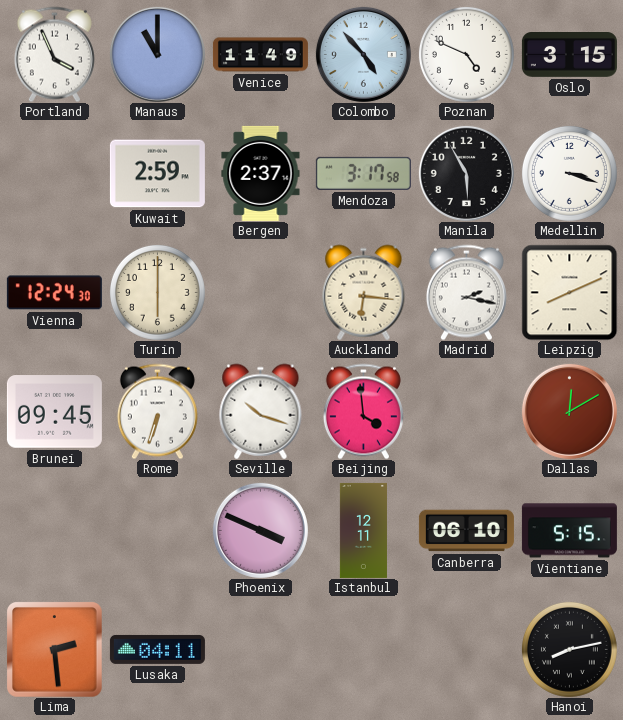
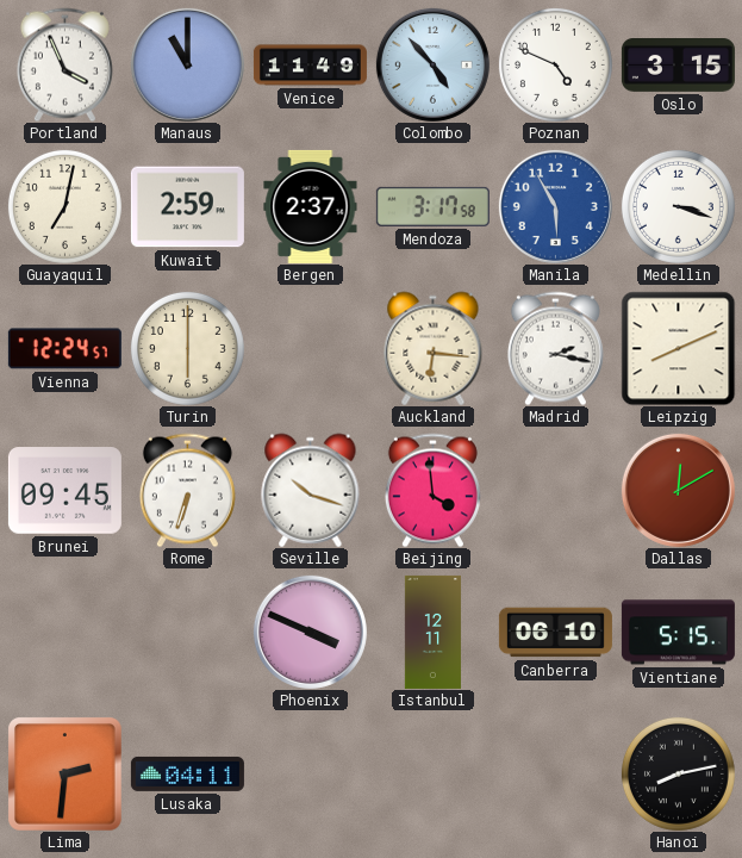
Guayaquil: none -> 7:02 (64, 206)
Manila dial: black -> blue (555, 206)
Vienna: 12:24:30 -> 12:24:57 (64, 349)
Lima: 2:29 -> 2:31 (66, 775)
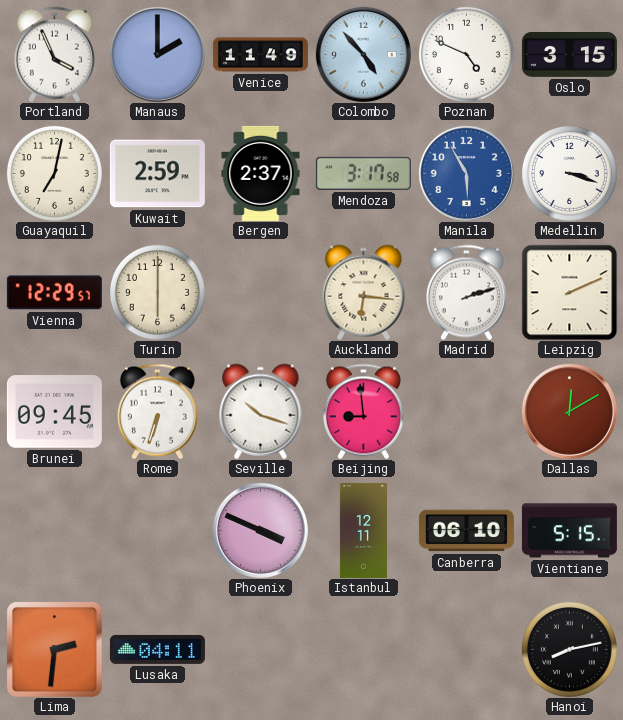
Manaus: 11:00 -> 2:00 (157, 54)
Vienna: 12:24 -> 12:29 (54, 293)
Madrid: 2:17 -> 2:12 (466, 292)
Leipzig: 8:11 -> 2:11 (569, 292)
Beijing: 3:59 -> 8:59 (363, 411)
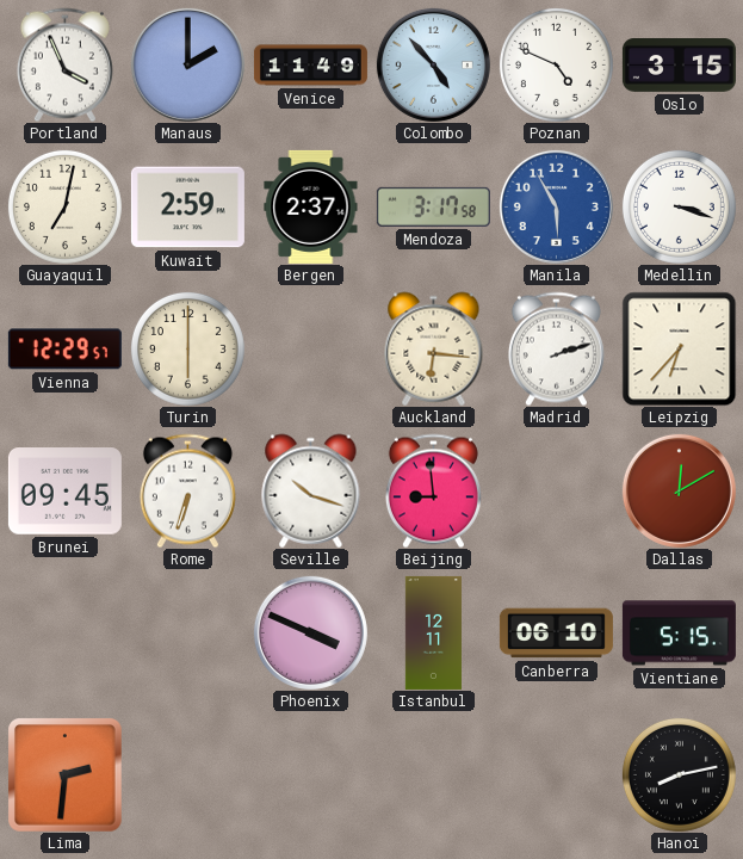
Leipzig: 2:11 -> 6:37 (679, 348)
Lusaka: 04:11 -> none (157, 649)
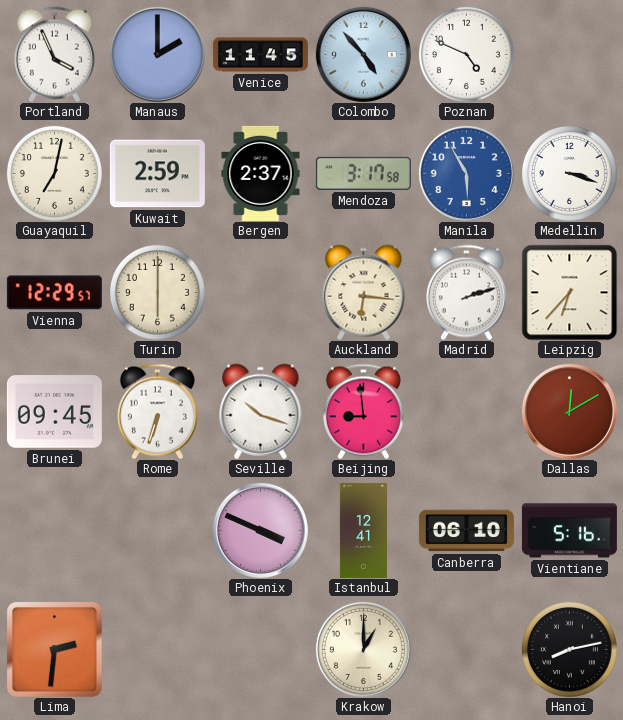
Venice: 11:49 -> 11:45 (260, 55)
Oslo: 3:15 -> none (679, 66)
Istanbul: 12:11 -> 12:41 (363, 530)
Vientiane: 5:15 -> 5:16 (569, 531)
Krakow: none -> 1:00 (363, 649)
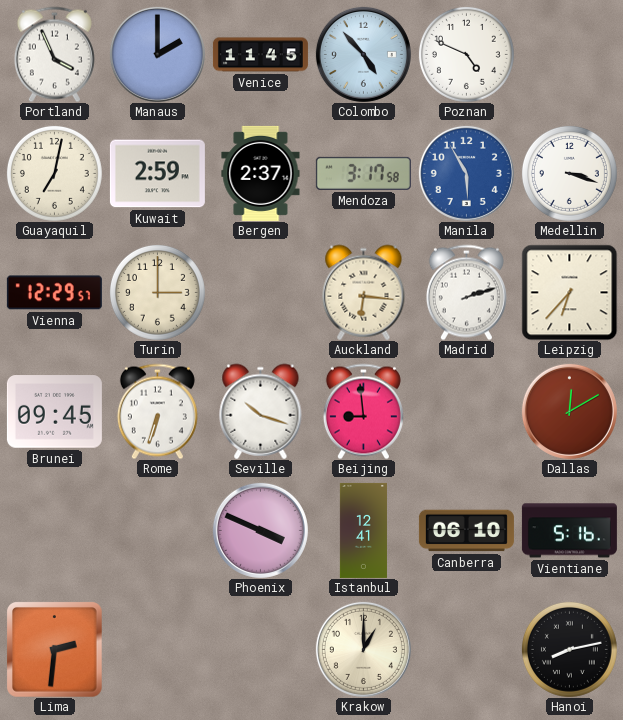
Turin: 6:00 -> 3:00 (157, 292)
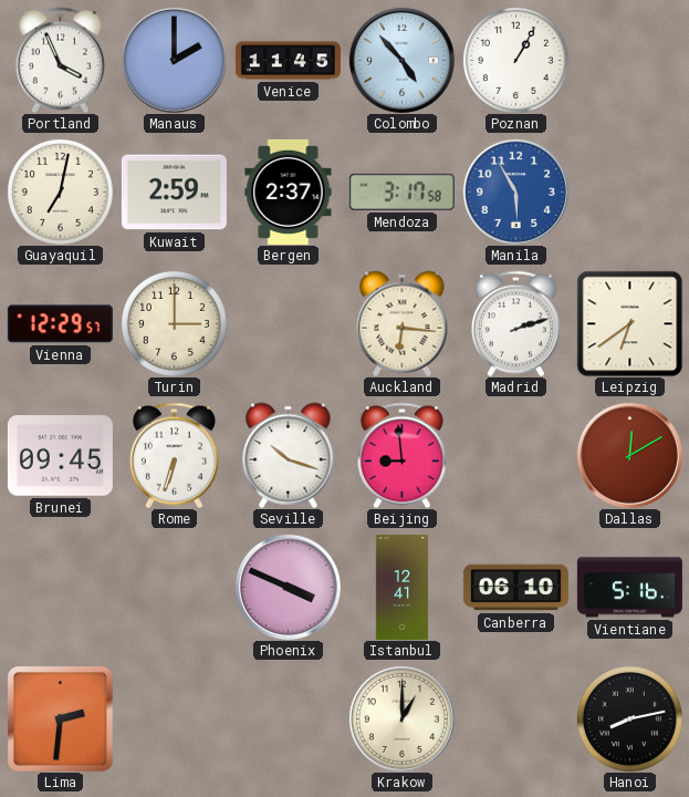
Poznan: 4:49 -> 1:05 (515, 60)
Medellin: 3:18 -> none (569, 173)
Leipzig: 6:37 -> 6:39 (629, 323)
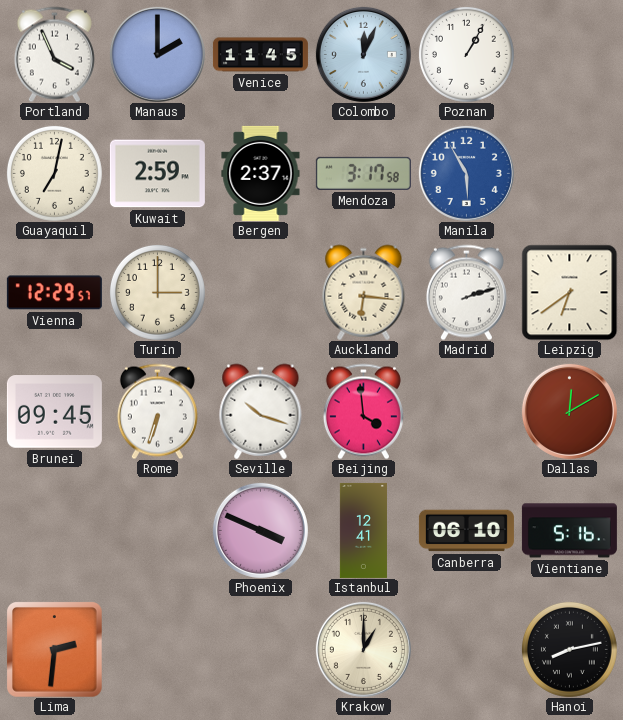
Colombo: 4:53 -> 12:04 (363, 54)
Beijing: 8:59 -> 3:59 (363, 411)
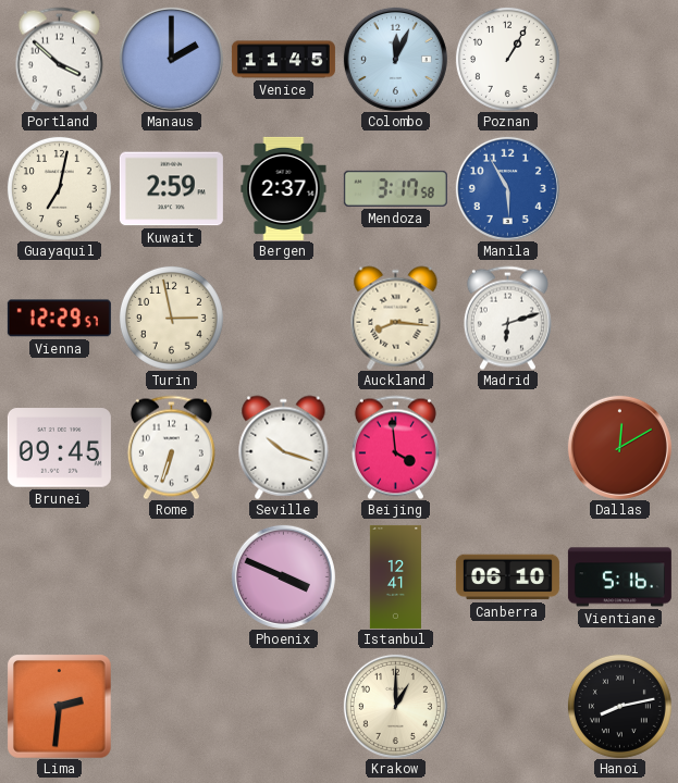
Portland: 3:56 -> 3:52 (59, 59)
Turin: 3:00 -> 2:58 (171, 318)
Auckland: 6:16 -> 8:16 (396, 318)
Madrid: 2:12 -> 6:12 (507, 318)
Leipzig: 6:39 -> none (569, 292)
